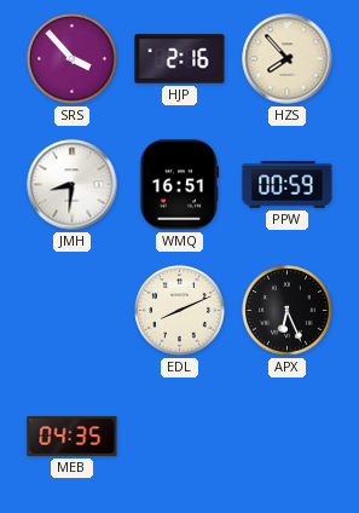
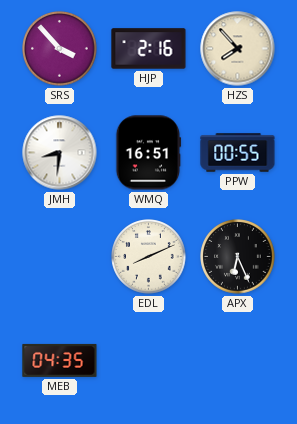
PPW: 00:59 -> 00:55 (238, 153)
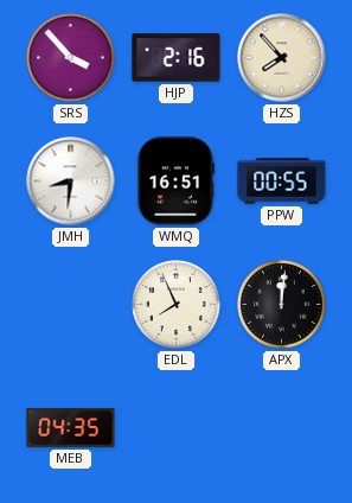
EDL: 8:11 -> 7:56 (177, 305)
APX: 6:26 -> 12:01 (282, 305)
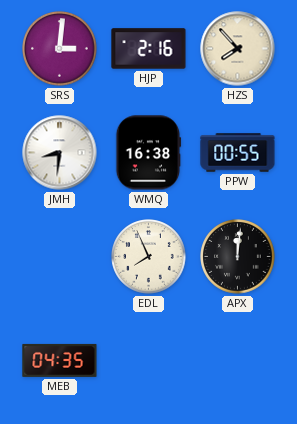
SRS: 3:53 -> 3:01 (60, 49)
WMQ: 16:51 -> 16:38 (148, 153)
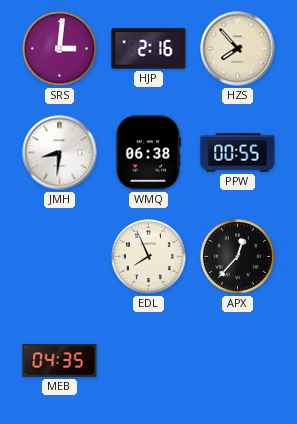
WMQ: 16:38 -> 06:38 (148, 153)
APX: 12:01 -> 12:37 (238, 257)
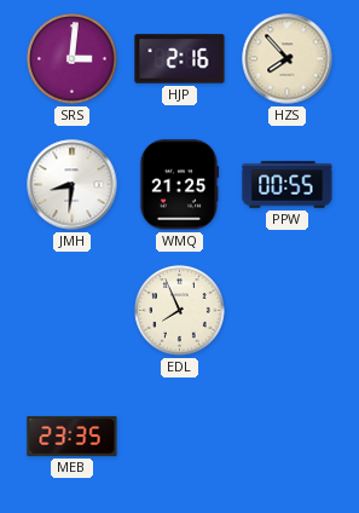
WMQ: 06:38 -> 21:25 (179, 185)
APX: 12:37 -> none (238, 257)
MEB: 04:35 -> 23:35 (73, 436)
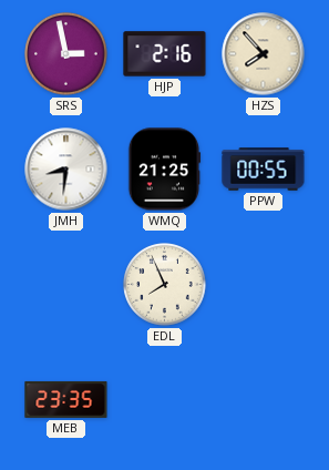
SRS: 3:01 -> 2:58 (66, 54)
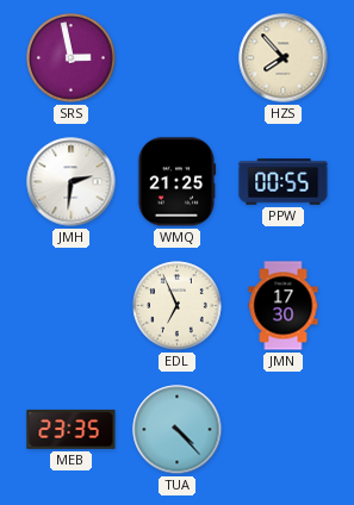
HJP: 2:16 -> none (165, 54)
JMH: 8:31 -> 2:31 (72, 182)
EDL: 7:56 -> 6:56 (178, 306)
JMN: none -> 17:30 (284, 306)
TUA: none -> 4:23 (178, 430)
